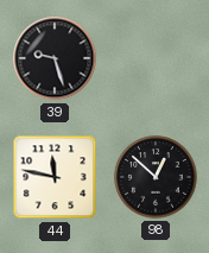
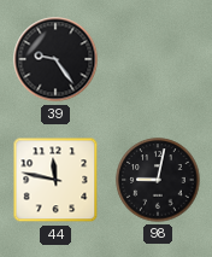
39: 9:27 -> 9:24 (55, 59)
98: 12:52 -> 9:02 (158, 180)
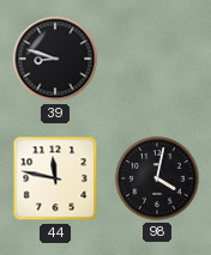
39: 9:24 -> 8:48 (55, 59)
98: 9:02 -> 4:02 (157, 178)
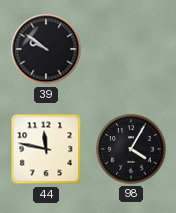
39: 8:48 -> 9:51 (46, 49)
98: 4:02 -> 4:05 (131, 149)
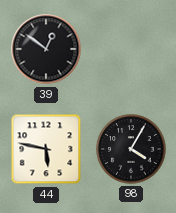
39: 9:51 -> 12:51 (46, 49)
44: 11:47 -> 5:47 (46, 149)
